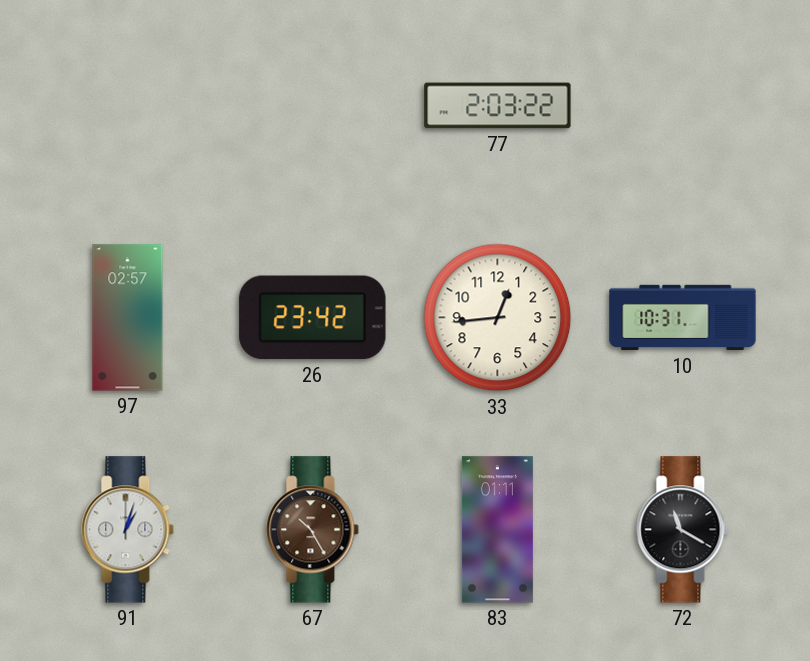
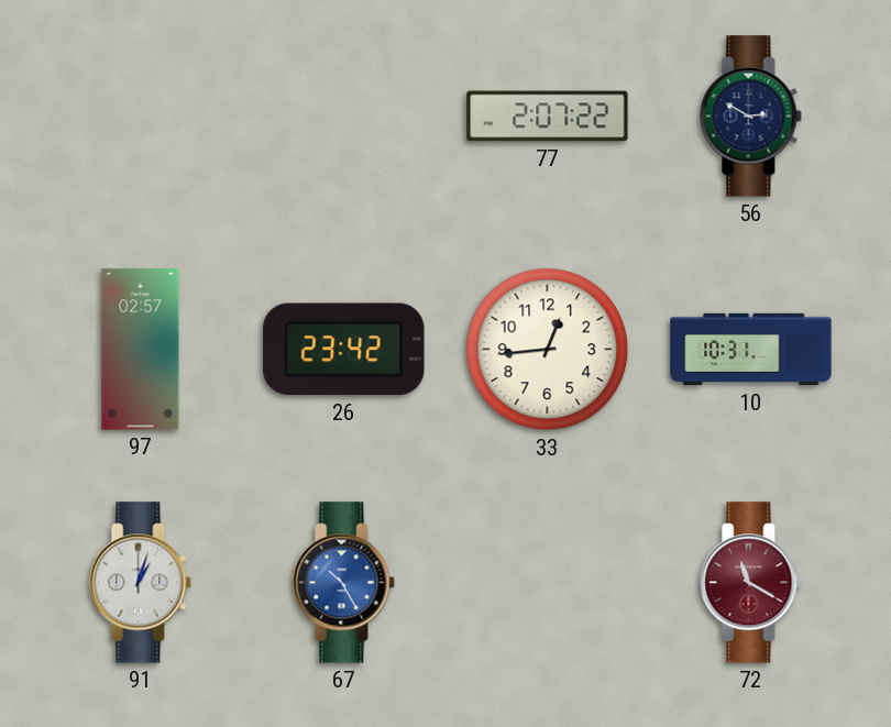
77: 2:03 -> 2:07 (548, 117)
56: none -> 2:50 (751, 117)
67 dial: brown -> blue (344, 583)
83: 01:11 -> none (497, 530)
72 dial: black -> burgundy (751, 583)
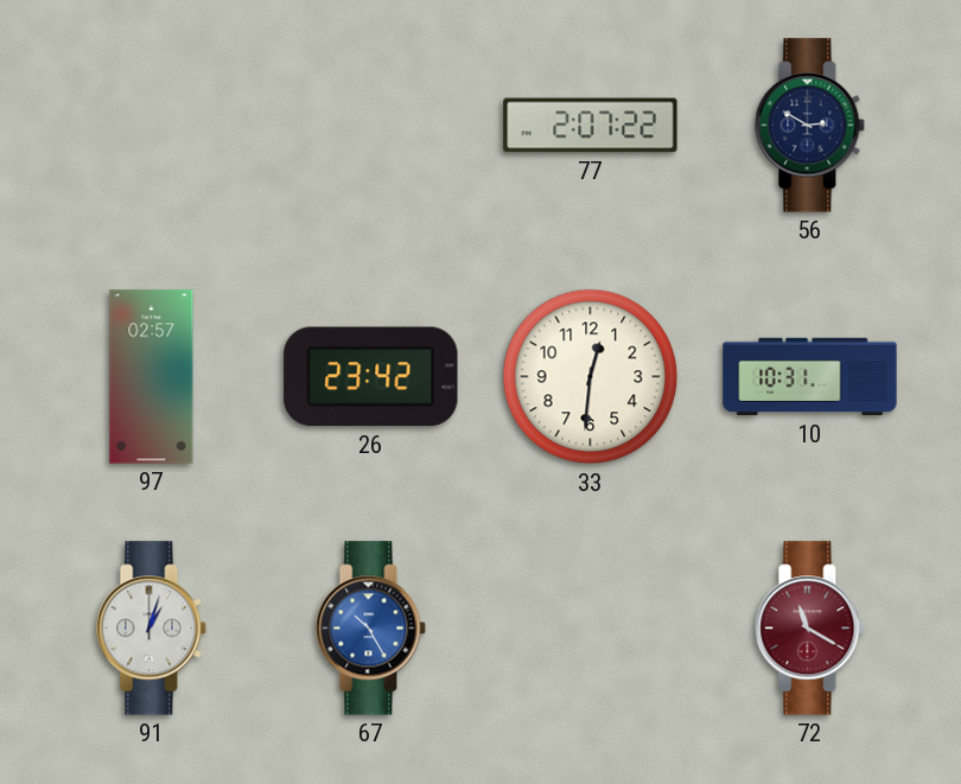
33: 12:44 -> 12:31 (591, 377)
